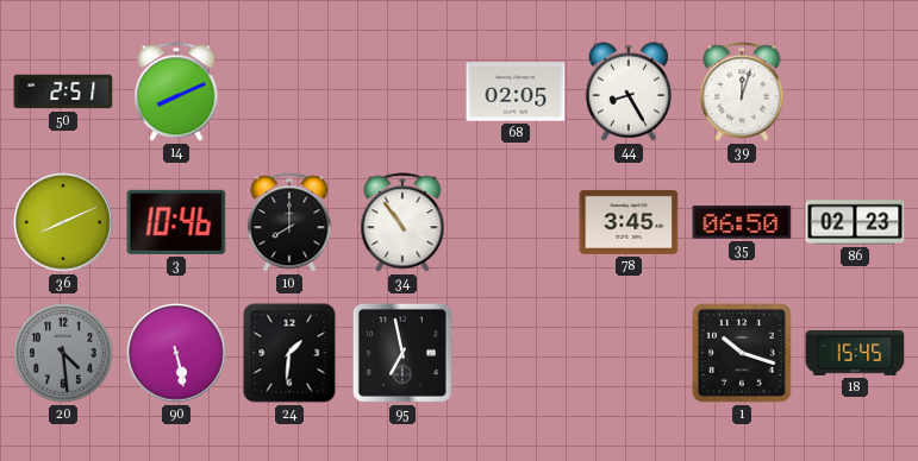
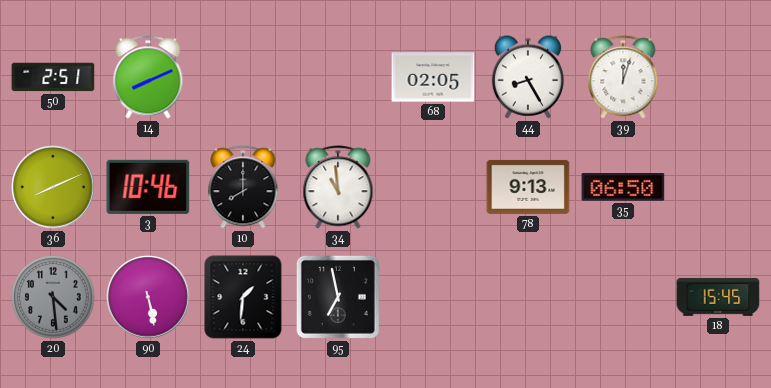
34: 10:54 -> 10:59 (338, 187)
78: 3:45 -> 9:13 (528, 187)
86: 02:23 -> none (855, 222)
1: 10:18 -> none (742, 353)
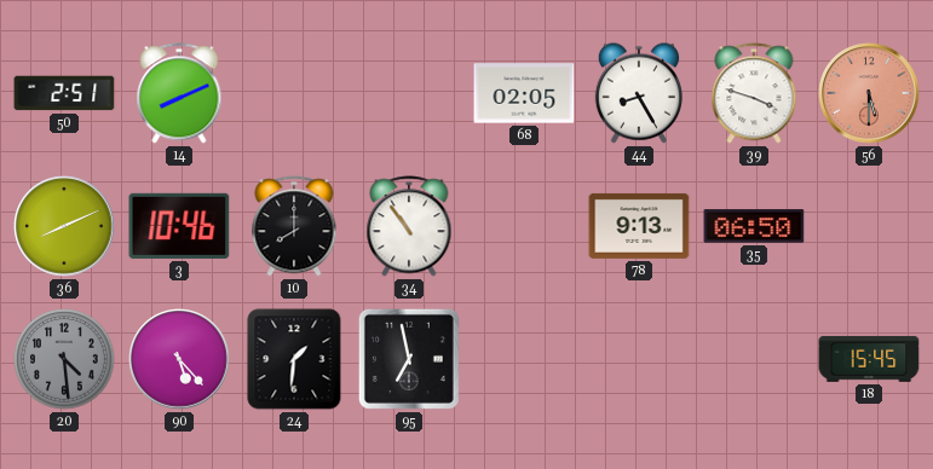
39: 12:03 -> 3:48 (754, 93)
56: none -> 5:30 (869, 93)
34: 10:59 -> 10:54 (409, 226)
90: 5:28 -> 5:23 (179, 359)
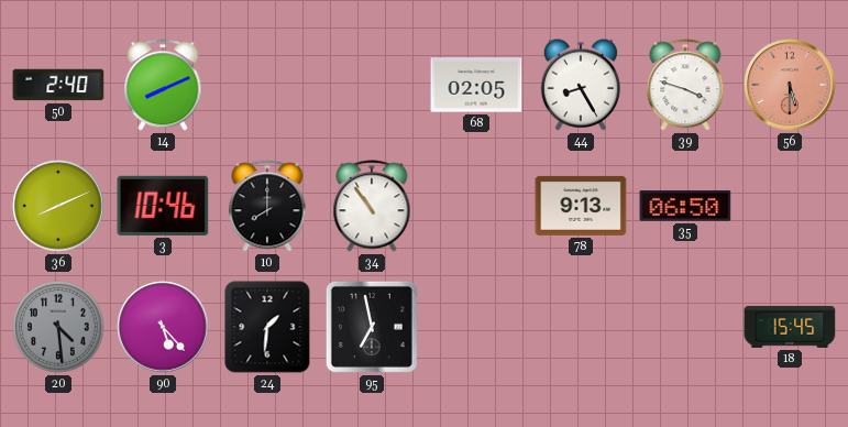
50: 2:51 -> 2:40 (58, 85)
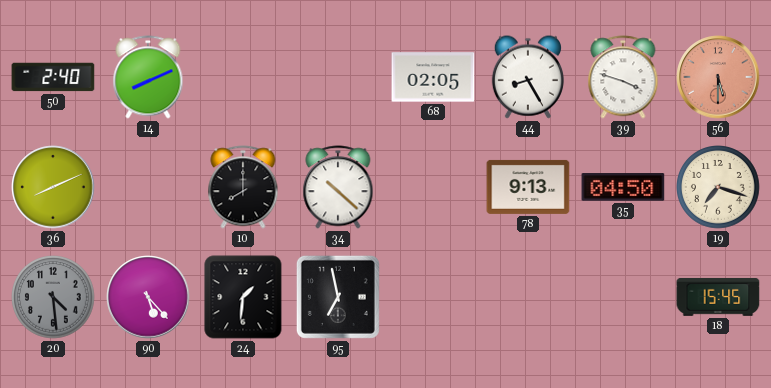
3: 10:46 -> none (163, 206)
34: 10:54 -> 10:22 (338, 187)
35: 06:50 -> 04:50 (623, 187)
19: none -> 7:18 (719, 188)
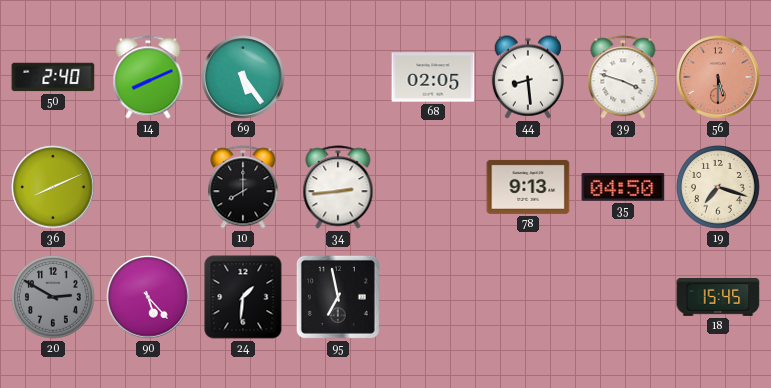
69: none -> 5:24 (243, 77)
44: 8:25 -> 8:29 (528, 77)
34: 10:22 -> 2:44 (338, 187)
20: 4:29 -> 2:50 (54, 298)
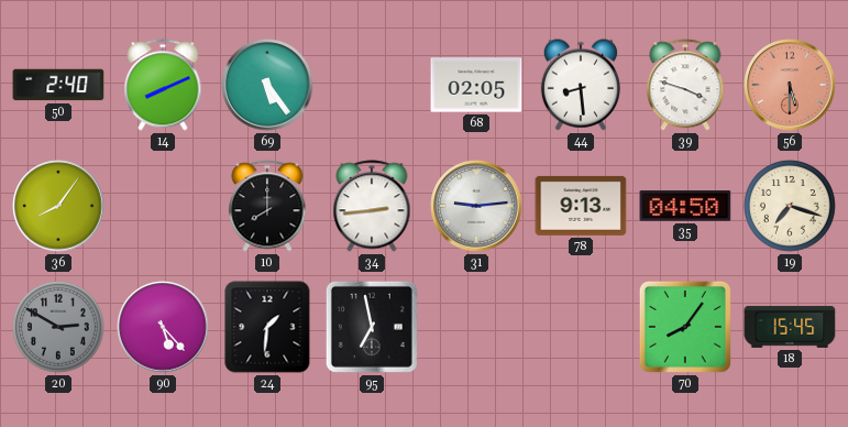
36: 8:11 -> 8:06 (58, 206)
31: none -> 9:14 (476, 206)
70: none -> 8:06 (685, 327)
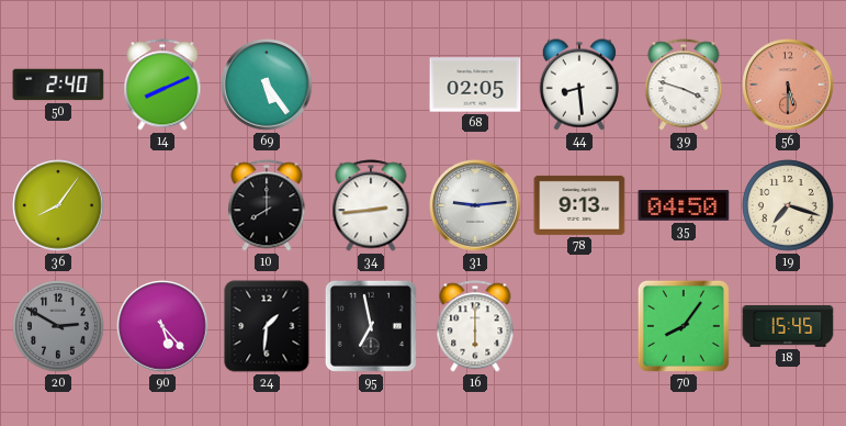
16: none -> 6:00 (475, 326)
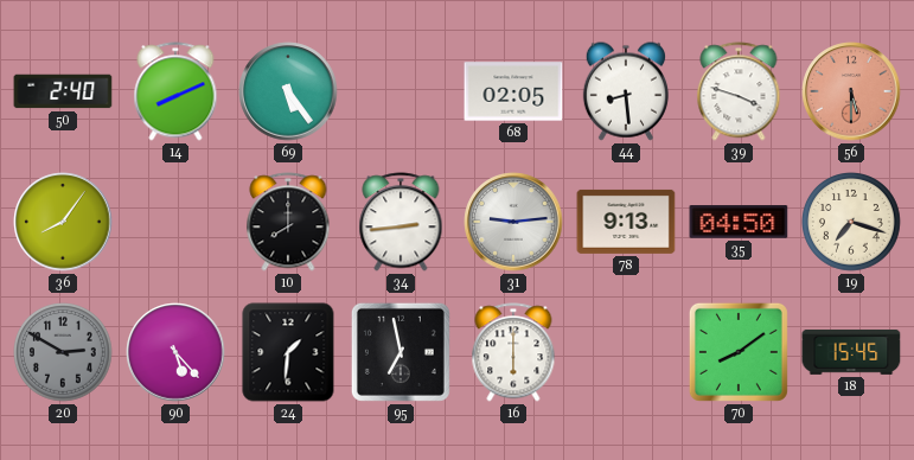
70: 8:06 -> 8:09 (739, 352)
